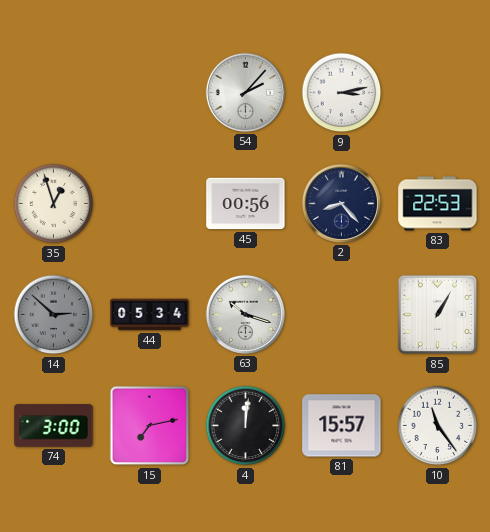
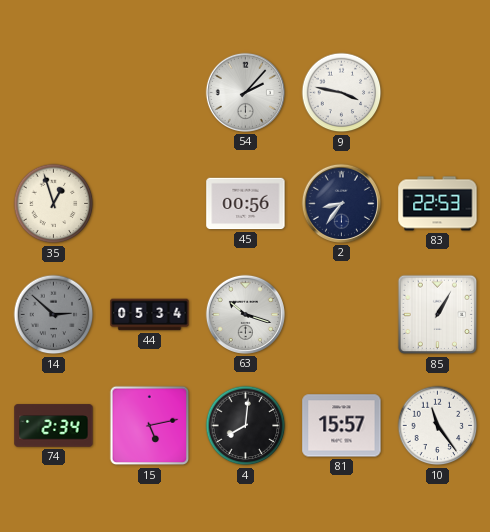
9: 3:13 -> 3:47 (342, 93)
2: 8:23 -> 8:36 (341, 203)
74: 3:00 -> 2:34 (54, 426)
15: 7:13 -> 5:13 (150, 426)
4: 12:01 -> 8:01 (246, 426)
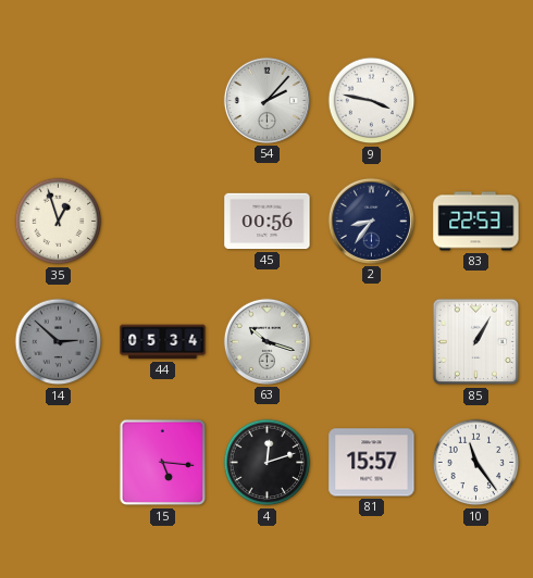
74: 2:34 -> none (54, 426)
15: 5:13 -> 5:16 (163, 463)
4: 8:01 -> 12:12 (268, 463)
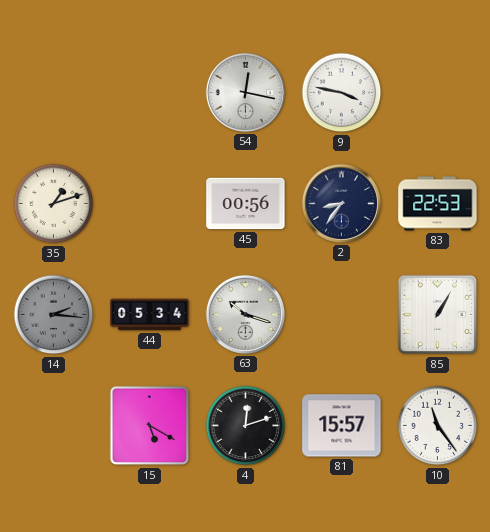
54: 2:07 -> 12:17 (245, 92)
35: 12:57 -> 1:12 (54, 204)
14: 2:52 -> 2:16 (54, 315)
15: 5:16 -> 5:20 (150, 426)
